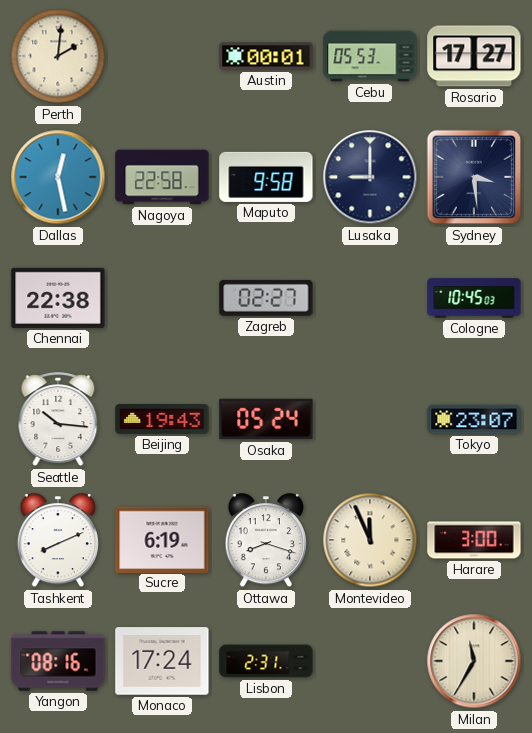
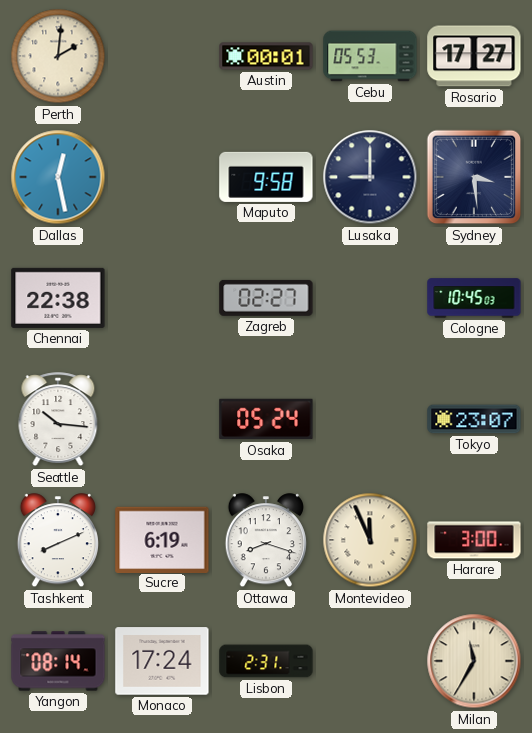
Nagoya: 22:58 -> none (162, 177)
Beijing: 19:43 -> none (162, 420)
Yangon: 08:16 -> 08:14 (58, 661)
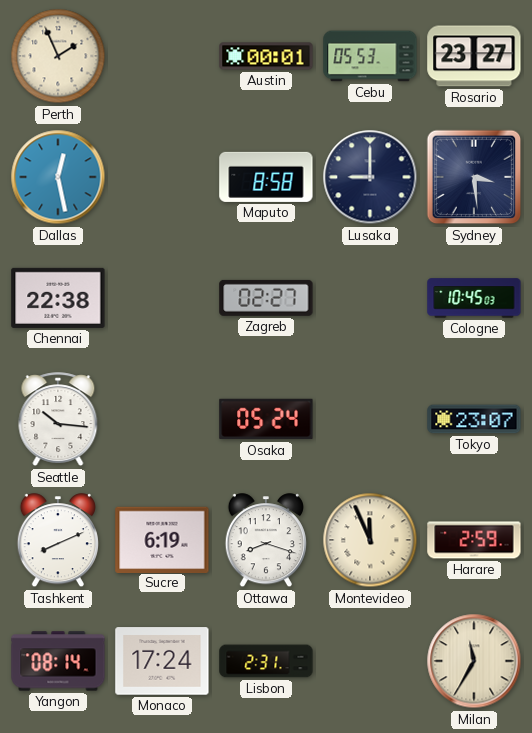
Perth: 2:01 -> 1:56 (58, 56)
Rosario: 17:27 -> 23:27 (474, 56)
Maputo: 9:58 -> 8:58 (266, 177)
Harare: 3:00 -> 2:59 (474, 540)
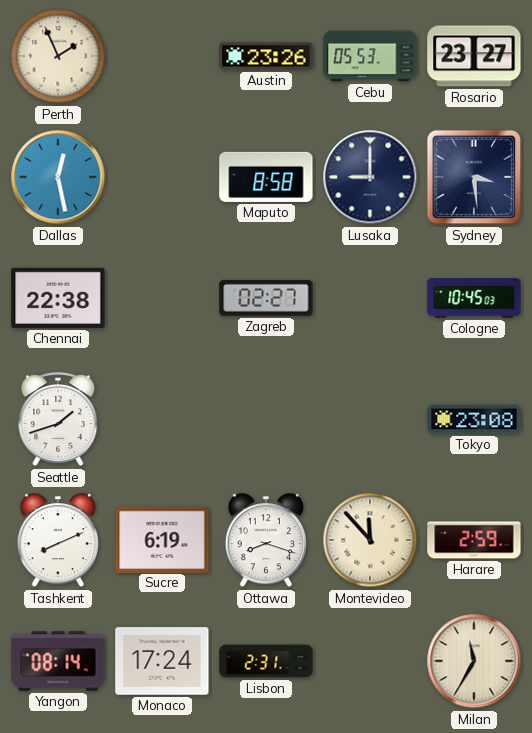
Austin: 00:01 -> 23:26 (266, 56)
Seattle: 10:16 -> 1:42 (58, 420)
Osaka: 05:24 -> none (266, 419)
Tokyo: 23:07 -> 23:08 (474, 419)
Montevideo: 11:56 -> 11:53 (370, 540)
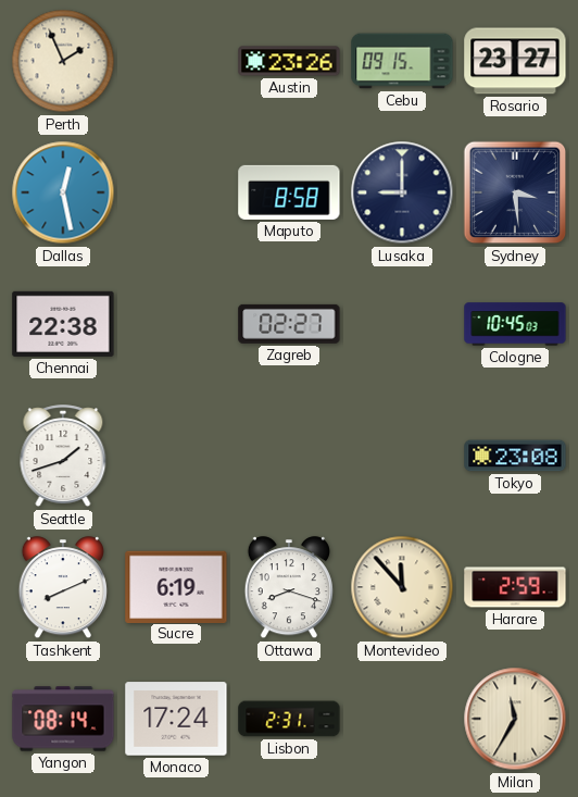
Cebu: 05:53 -> 09:15 (402, 61)
